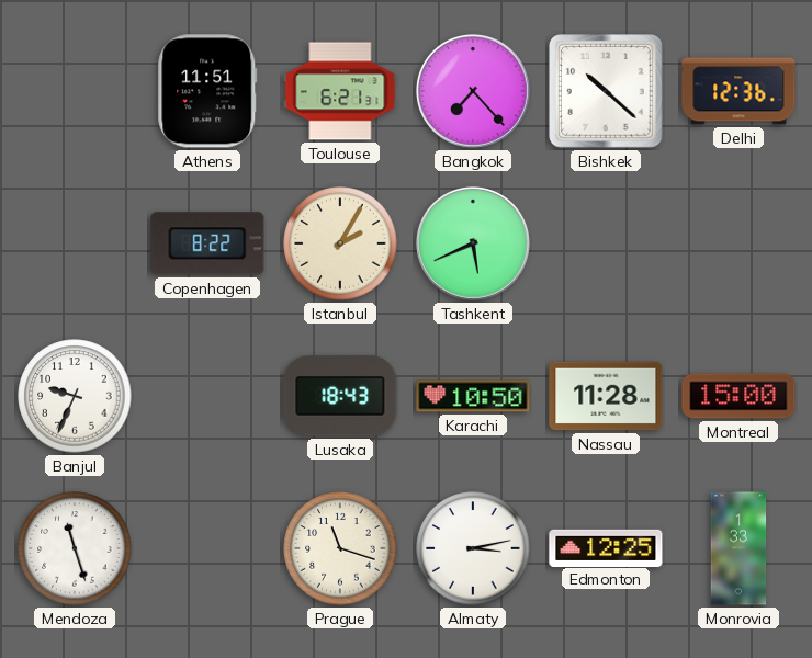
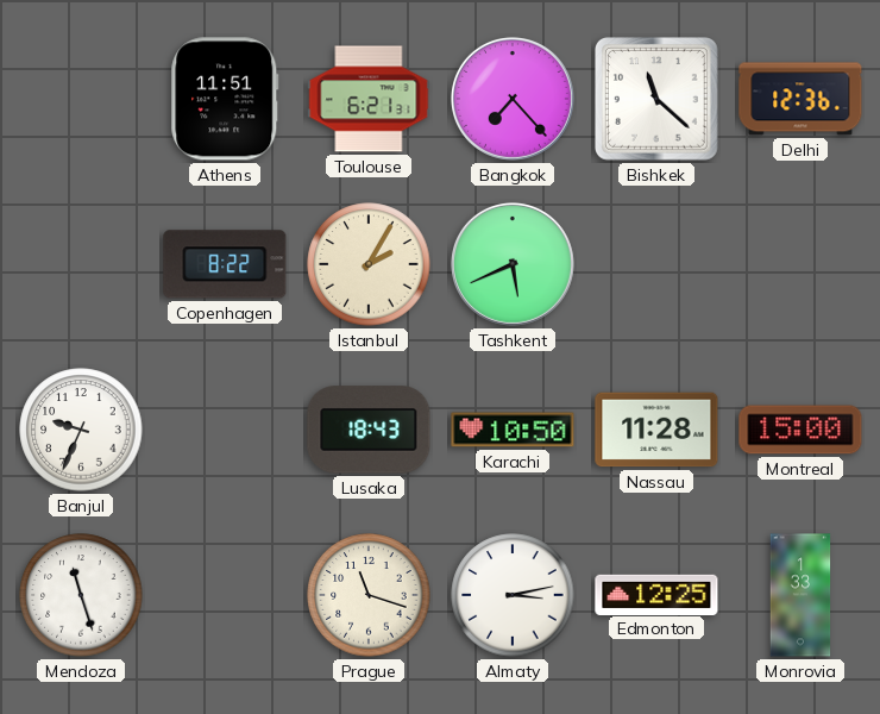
Bishkek: 10:22 -> 11:22 (658, 100)
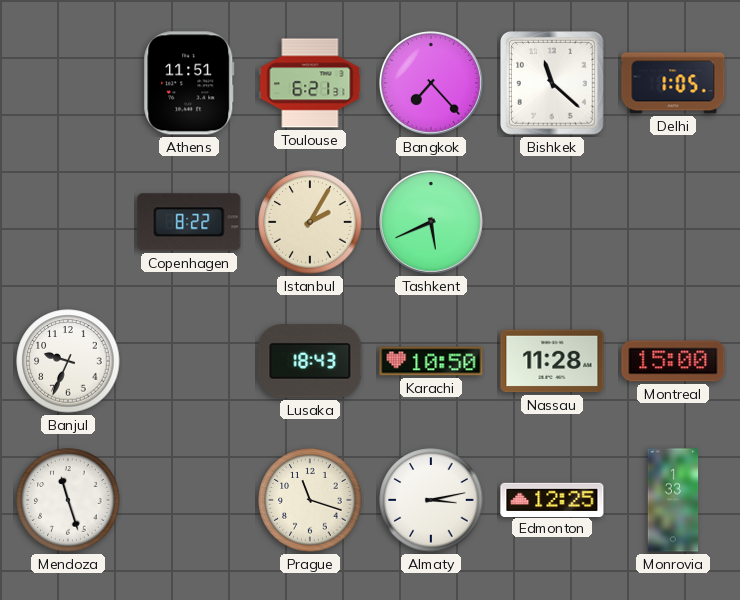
Delhi: 12:36 -> 1:05 (673, 83)
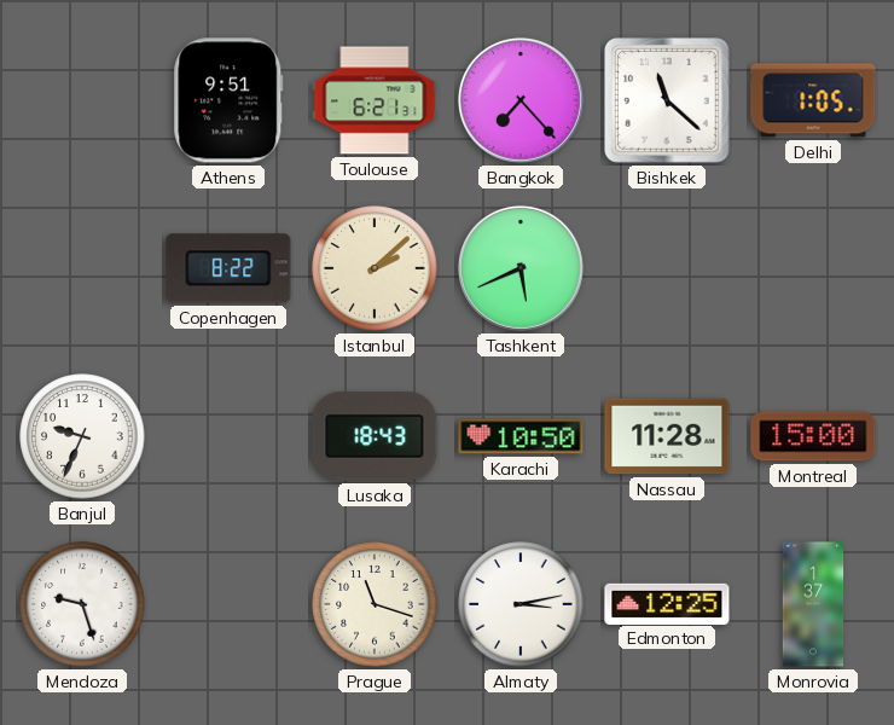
Athens: 11:51 -> 9:51 (228, 100)
Istanbul: 2:05 -> 2:08 (375, 268)
Mendoza: 11:27 -> 9:27 (82, 604)
Monrovia: 1:33 -> 1:37 (813, 604)
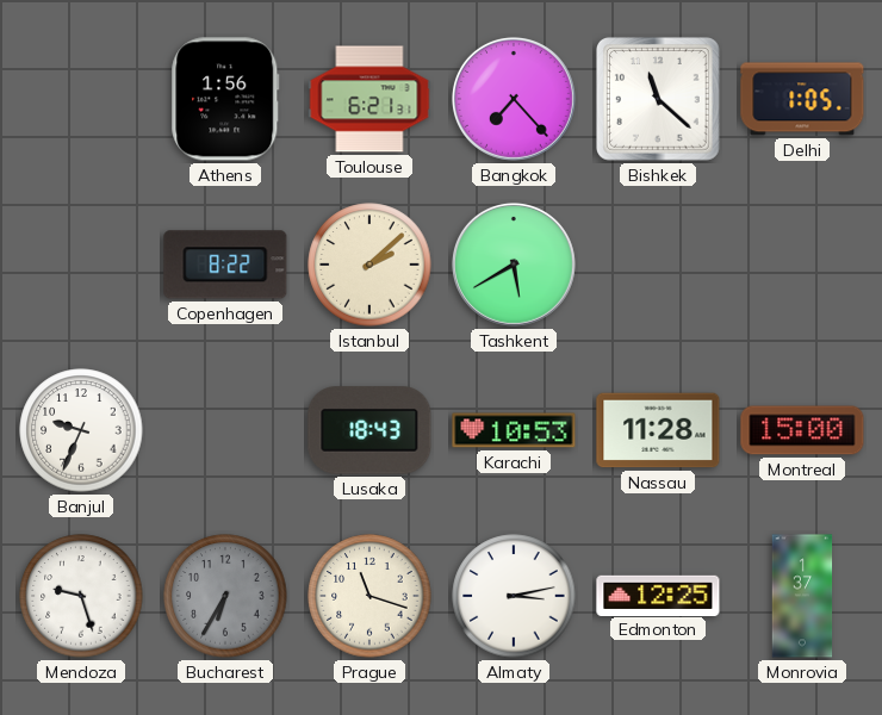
Athens: 9:51 -> 1:56 (225, 99)
Tashkent: 5:41 -> 5:40 (514, 265)
Karachi: 10:50 -> 10:53 (514, 430)
Bucharest: none -> 6:35 (225, 596)
